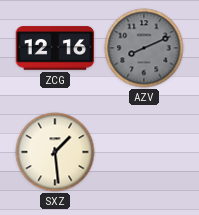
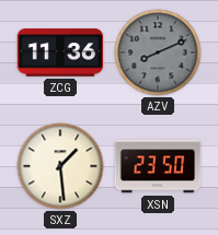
ZCG: 12:16 -> 11:36 (60, 52)
XSN: none -> 23:50 (158, 166)
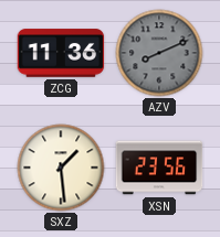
XSN: 23:50 -> 23:56 (159, 168)
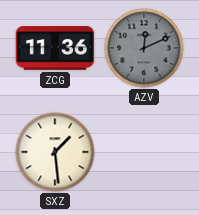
AZV: 8:11 -> 12:11 (144, 48)
XSN: 23:56 -> none (159, 168)
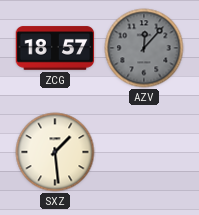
ZCG: 11:36 -> 18:57 (55, 48)
AZV: 12:11 -> 12:07 (144, 48)
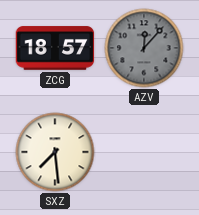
SXZ: 1:29 -> 7:29 (55, 152)
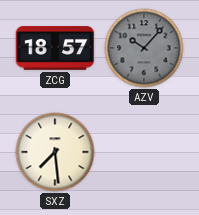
AZV: 12:07 -> 10:07 (144, 48)
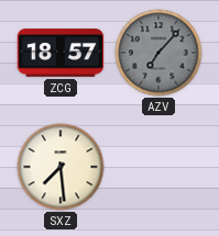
AZV: 10:07 -> 7:07 (158, 53)
